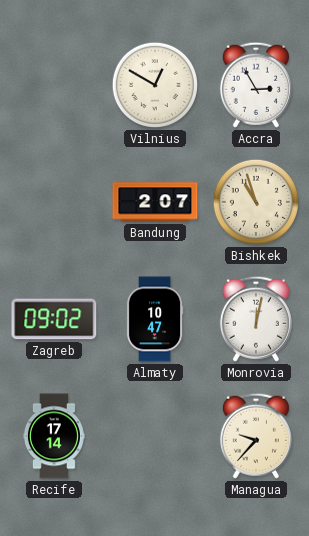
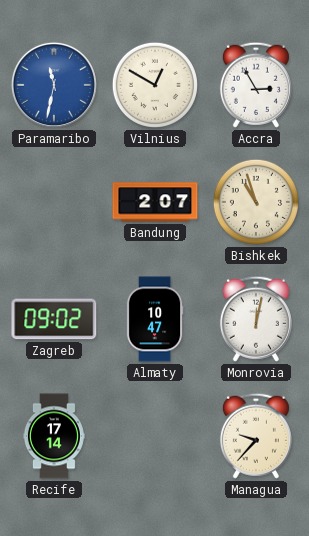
Paramaribo: none -> 11:32 (54, 85)
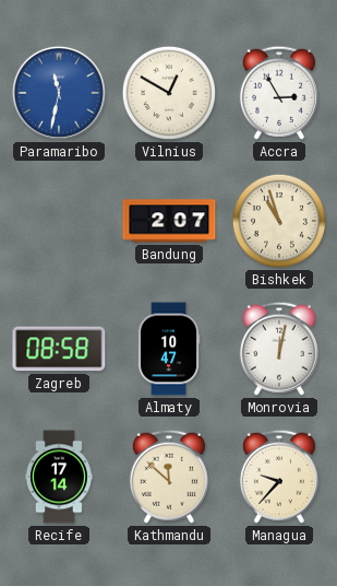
Zagreb: 09:02 -> 08:58 (59, 349)
Kathmandu: none -> 11:52 (169, 477)
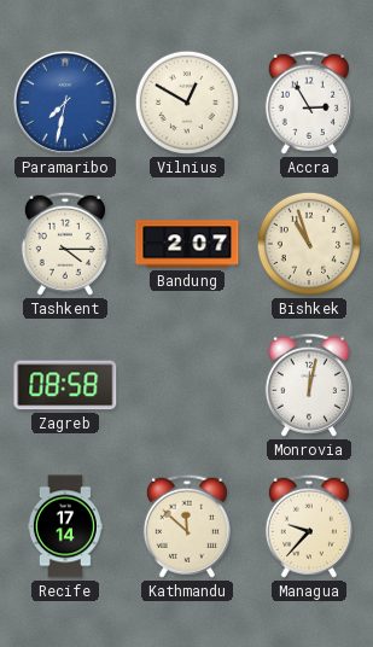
Paramaribo: 11:32 -> 7:32 (65, 103)
Tashkent: none -> 4:15 (65, 244)
Almaty: 10:47 -> none (169, 349)
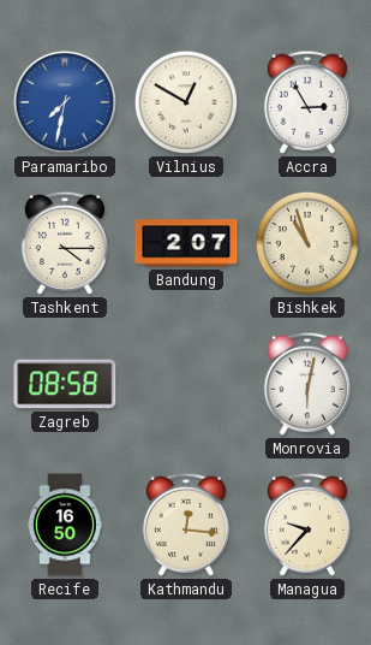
Monrovia: 12:02 -> 6:02 (307, 384)
Recife: 17:14 -> 16:50 (65, 525)
Kathmandu: 11:52 -> 12:16 (186, 525)
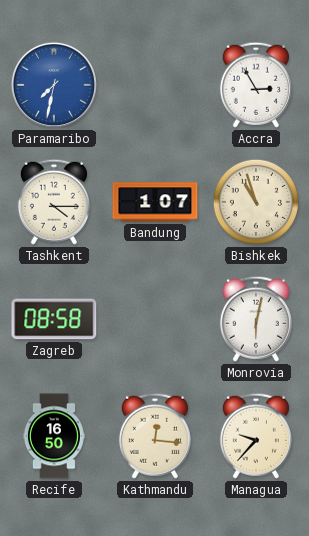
Vilnius: 12:50 -> none (186, 102)
Bandung: 2:07 -> 1:07 (155, 202)
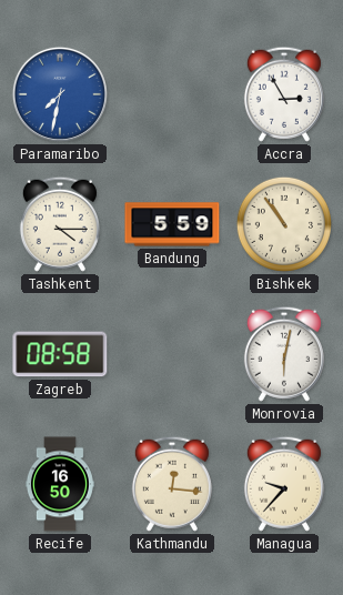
Bandung: 1:07 -> 5:59 (172, 224)
Bishkek: 10:57 -> 10:54 (284, 224)
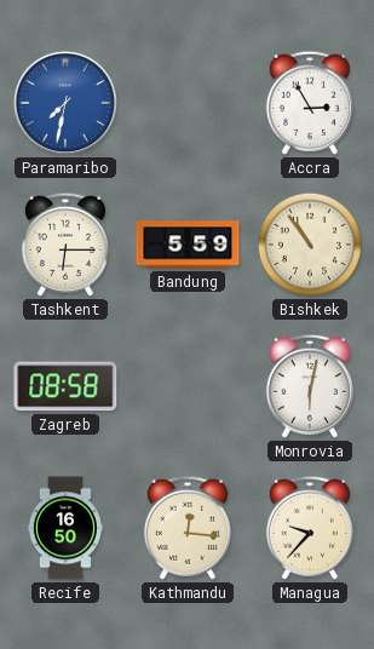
Tashkent: 4:15 -> 6:15 (65, 245)
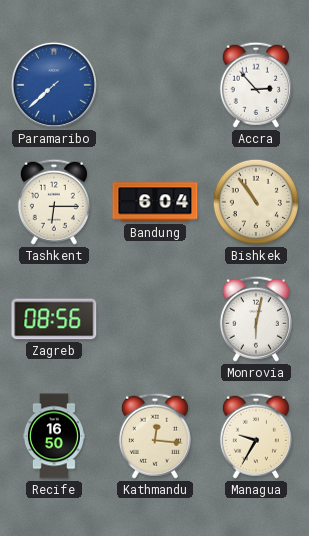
Paramaribo: 7:32 -> 7:38 (54, 85)
Accra: 2:55 -> 2:53 (256, 85)
Bandung: 5:59 -> 6:04 (155, 202)
Zagreb: 08:58 -> 08:56 (54, 319)
Managua: 9:37 -> 9:35 (256, 436)
